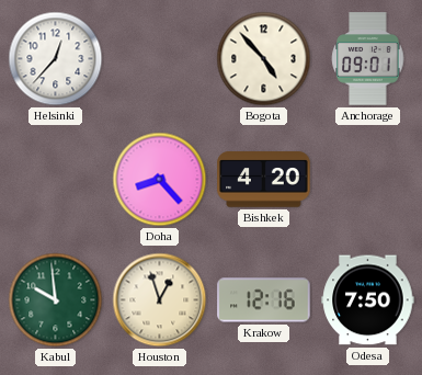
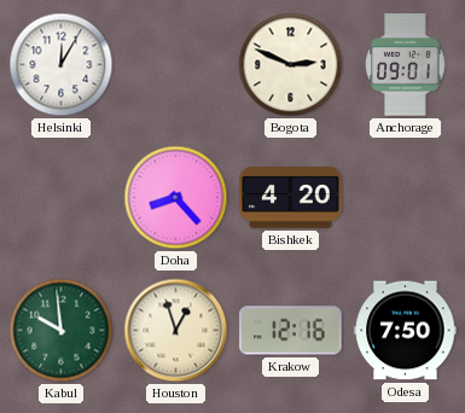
Helsinki: 12:37 -> 12:05 (62, 65)
Bogota: 4:53 -> 2:49 (291, 65)
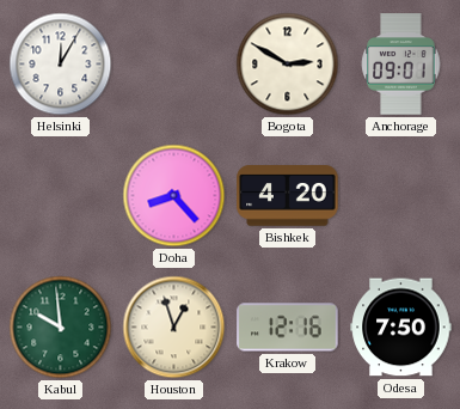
Bogota: 2:49 -> 2:50 (288, 65)
